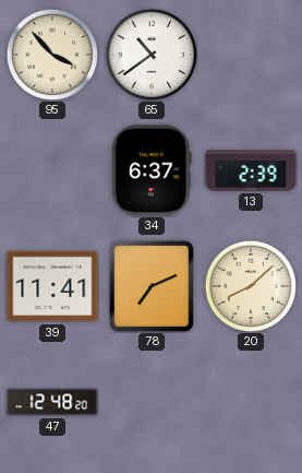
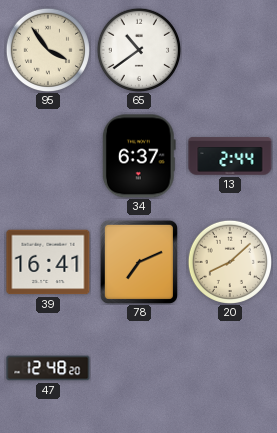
95: 3:53 -> 3:54 (47, 49)
13: 2:39 -> 2:44 (230, 156)
39: 11:41 -> 16:41 (48, 262)
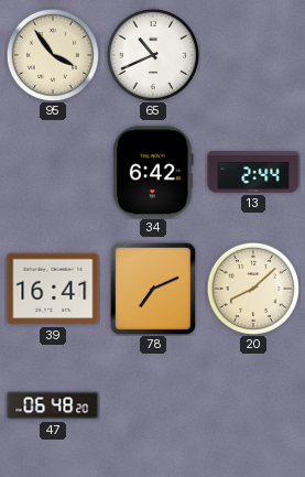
65: 10:39 -> 10:41 (152, 54)
34: 6:37 -> 6:42 (153, 172)
47: 12:48 -> 06:48 (53, 405)
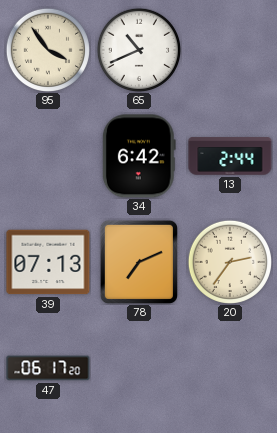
39: 16:41 -> 07:13 (48, 262)
20: 8:08 -> 2:36 (229, 261)
47: 06:48 -> 06:17 (48, 368)
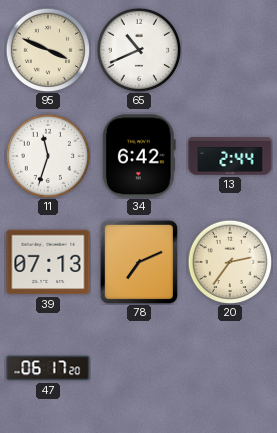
95: 3:54 -> 3:49 (47, 49)
11: none -> 11:33 (47, 155)
